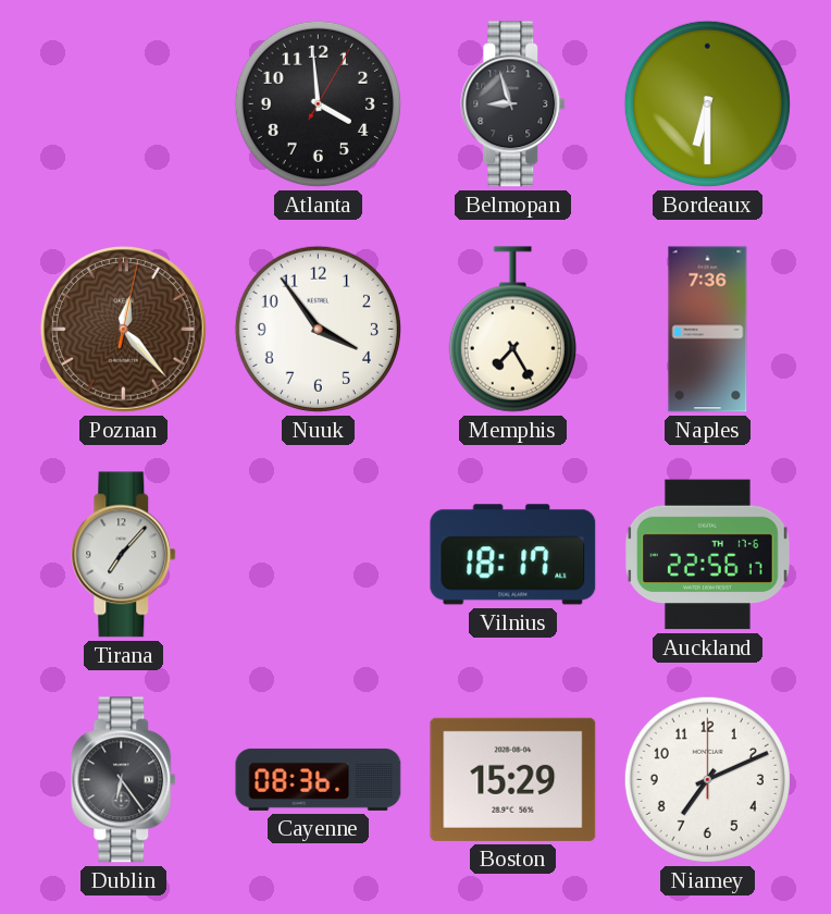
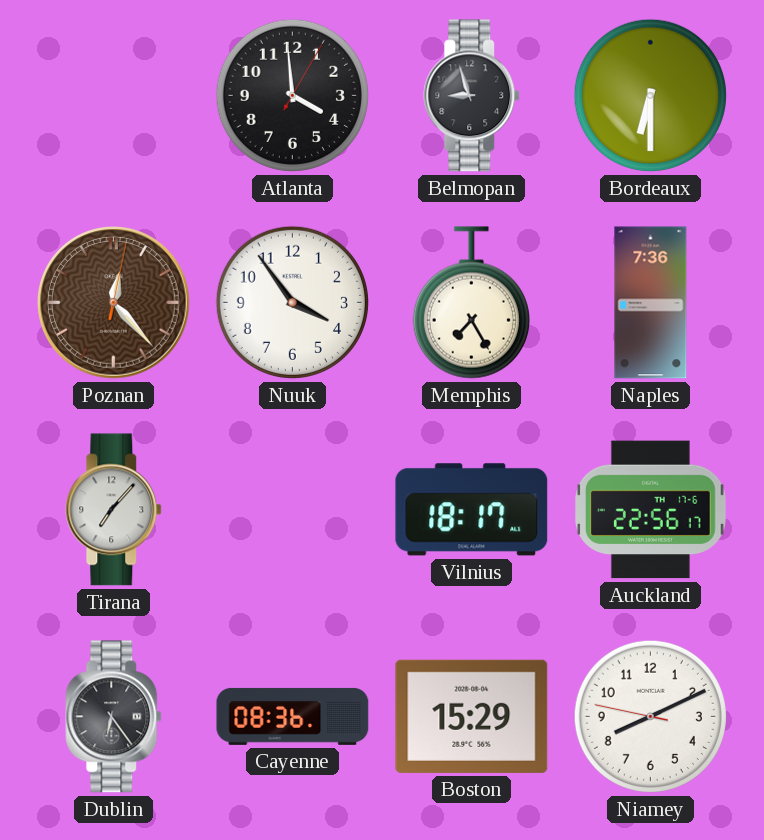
Niamey: 7:11 -> 8:10 (650, 716)
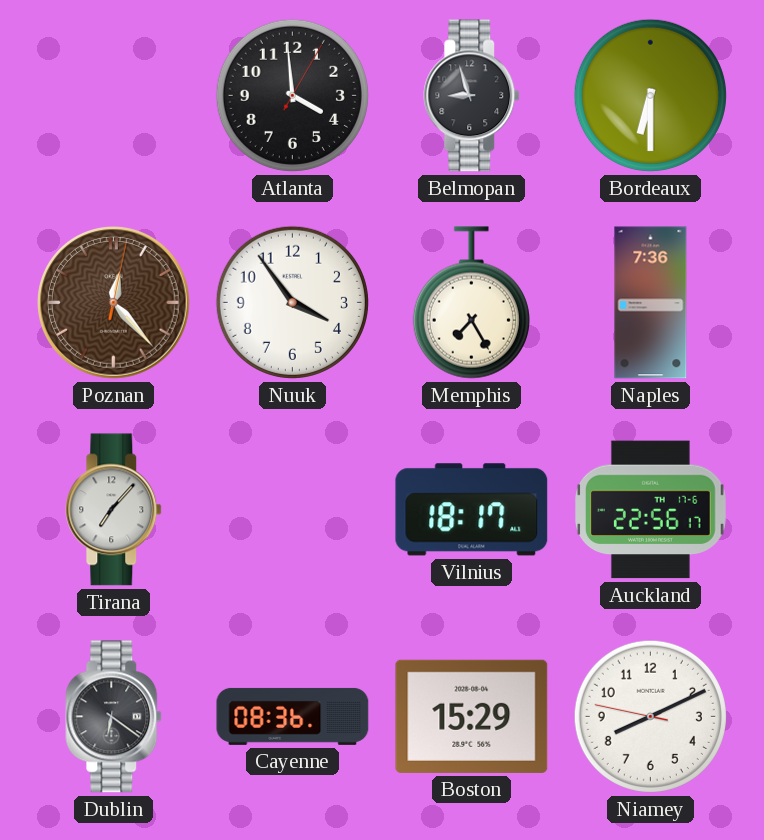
Dublin: 6:24 -> 6:21 (114, 717)
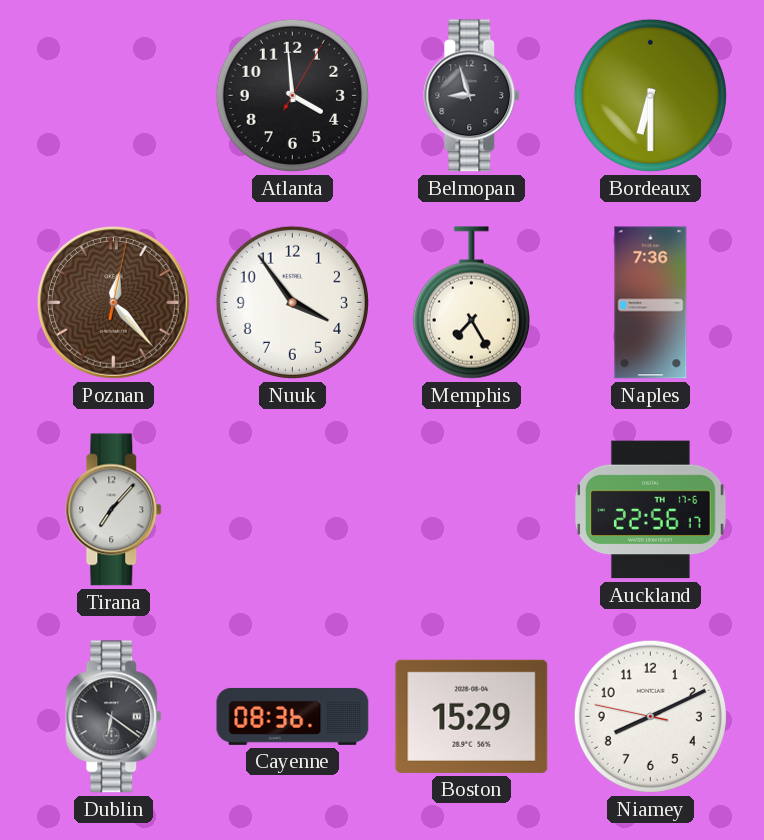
Vilnius: 18:17 -> none (472, 510)
